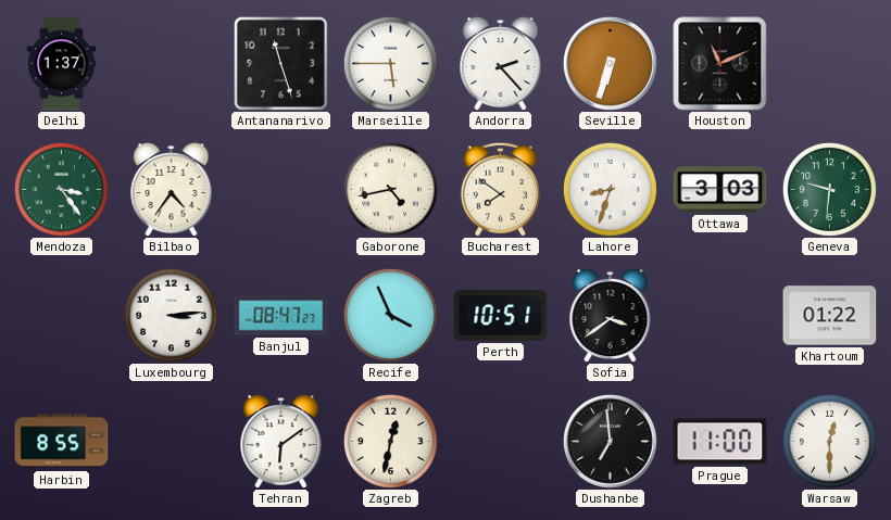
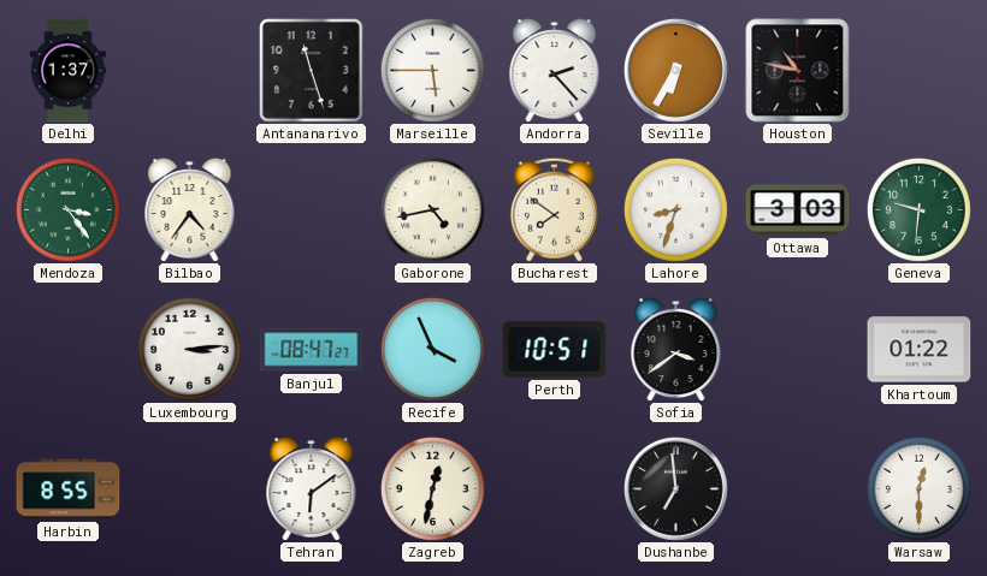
Seville: 6:33 -> 6:35 (675, 70)
Houston: 11:11 -> 10:47 (798, 71)
Prague: 11:00 -> none (720, 442)
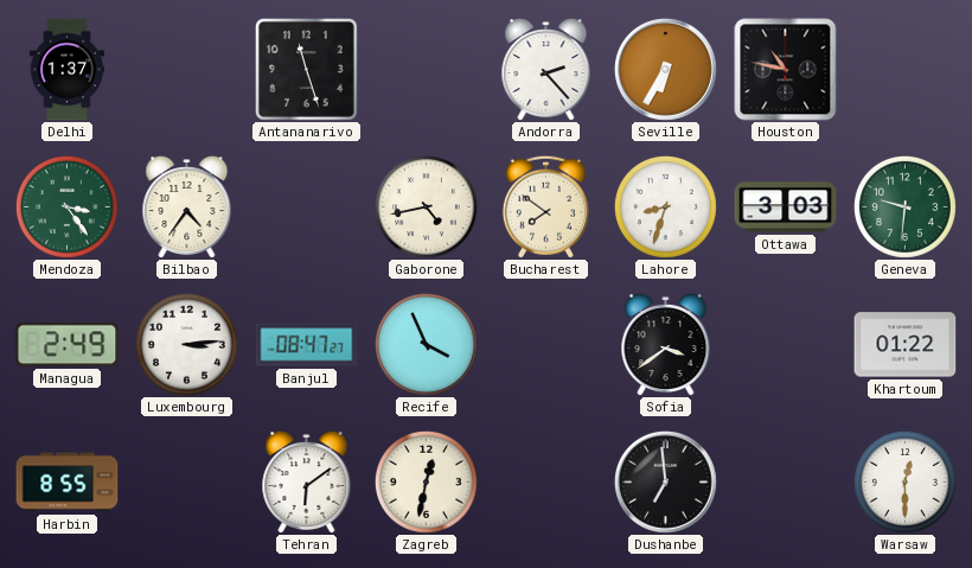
Marseille: 5:45 -> none (432, 70)
Managua: none -> 2:49 (68, 345)
Perth: 10:51 -> none (555, 350)
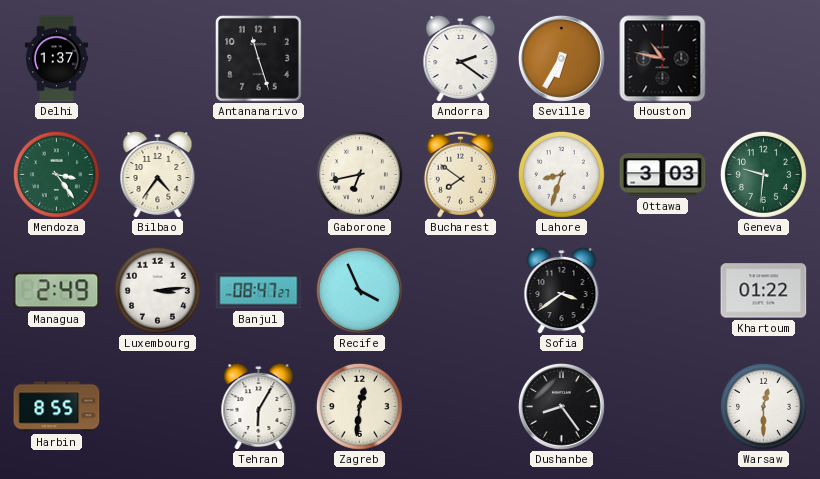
Andorra: 2:23 -> 2:21 (461, 58)
Gaborone: 4:43 -> 6:43 (359, 174)
Tehran: 6:09 -> 6:05 (259, 406)
Zagreb: 12:32 -> 12:31 (359, 406)
Dushanbe: 6:59 -> 8:24 (561, 406)
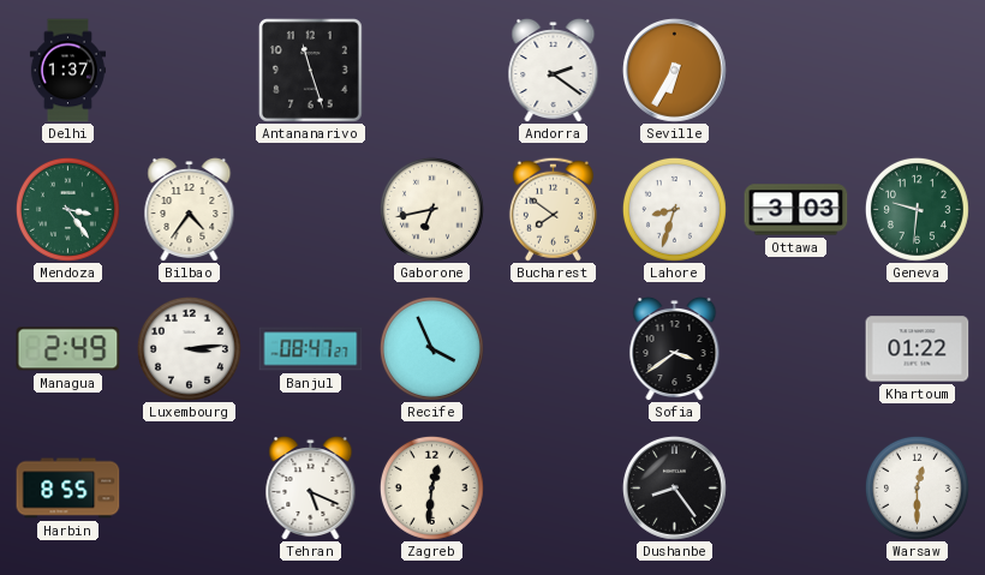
Houston: 10:47 -> none (663, 59)
Tehran: 6:05 -> 5:19 (311, 487)
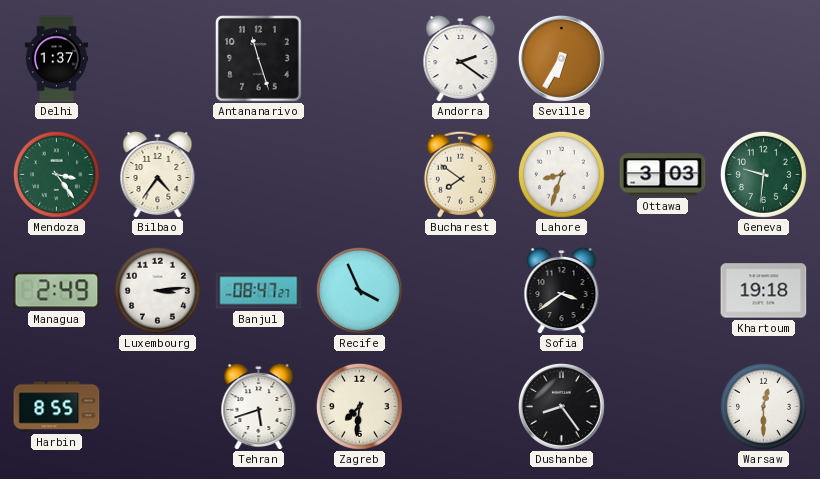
Gaborone: 6:43 -> none (431, 209)
Khartoum: 01:22 -> 19:18 (764, 291)
Tehran: 5:19 -> 5:42 (259, 406)
Zagreb: 12:31 -> 7:31 (359, 406)
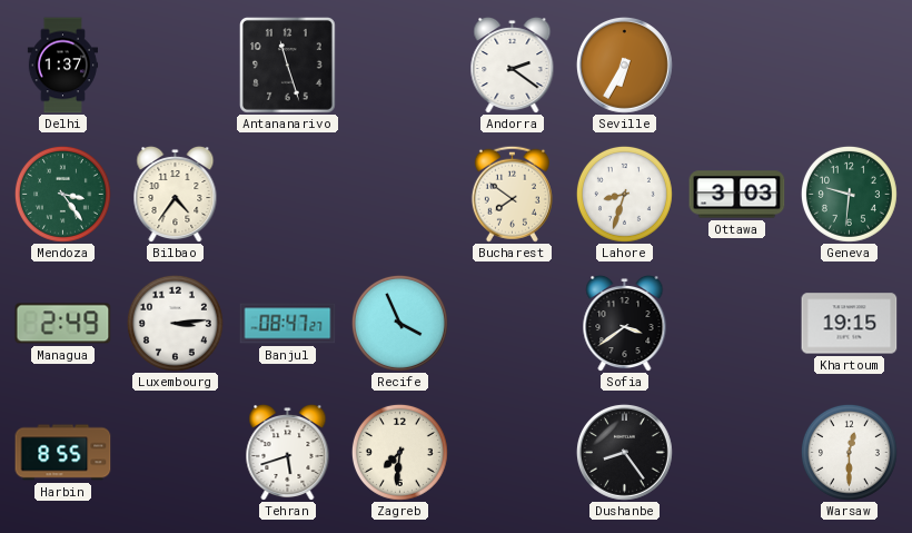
Khartoum: 19:18 -> 19:15 (850, 324)
